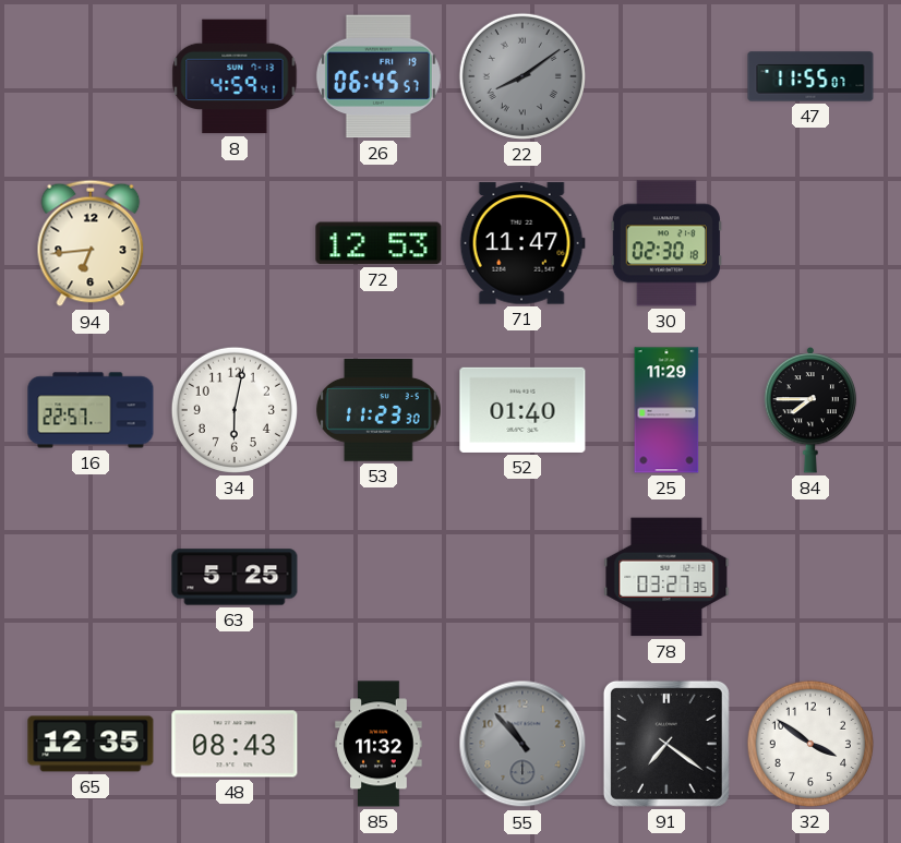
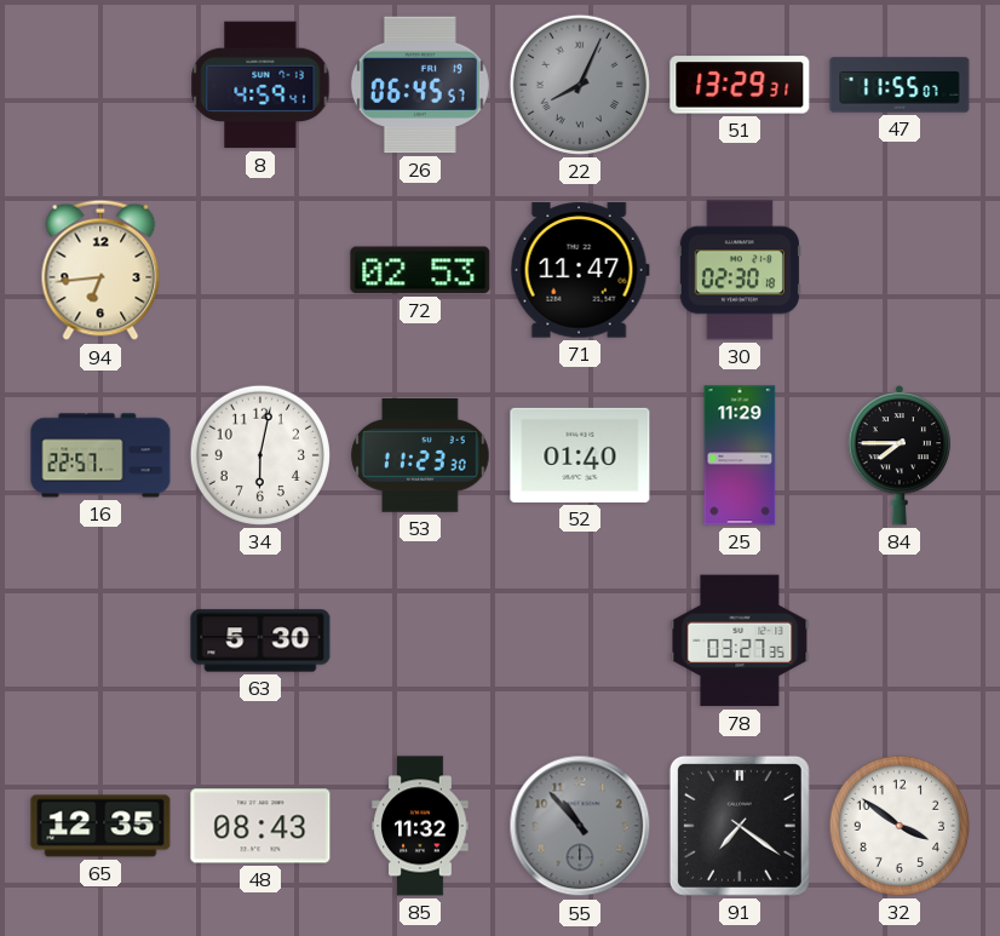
22: 8:09 -> 8:04 (580, 85)
51: none -> 13:29 (740, 85)
72: 12:53 -> 02:53 (420, 270)
63: 5:25 -> 5:30 (260, 641)
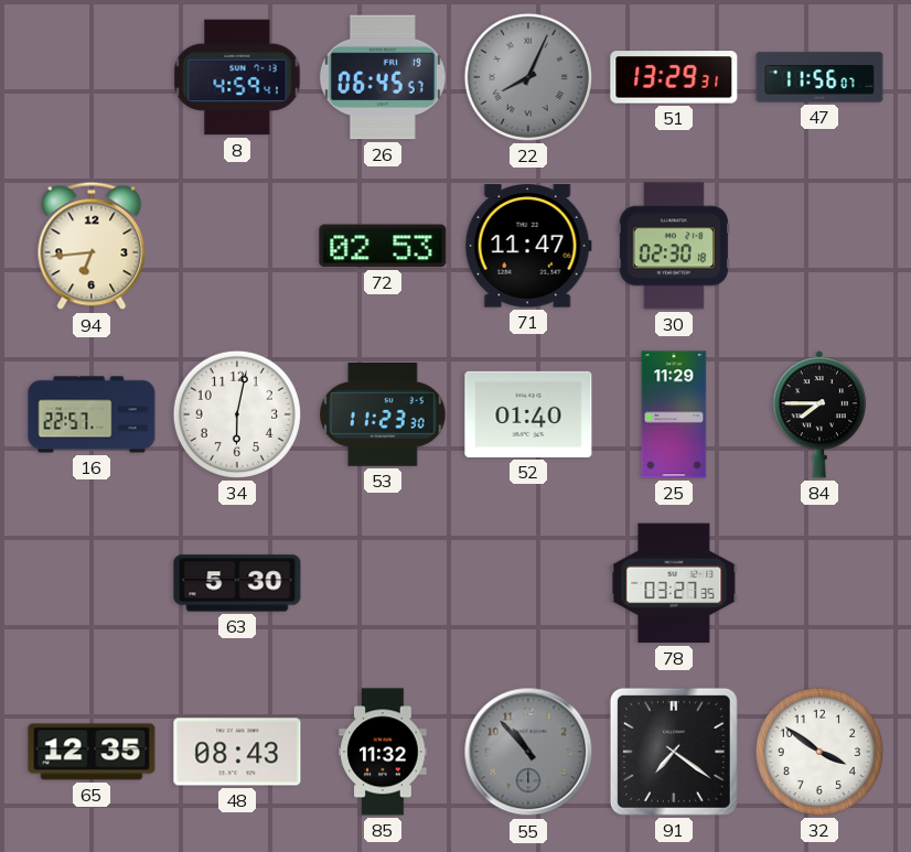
47: 11:55 -> 11:56 (819, 77)
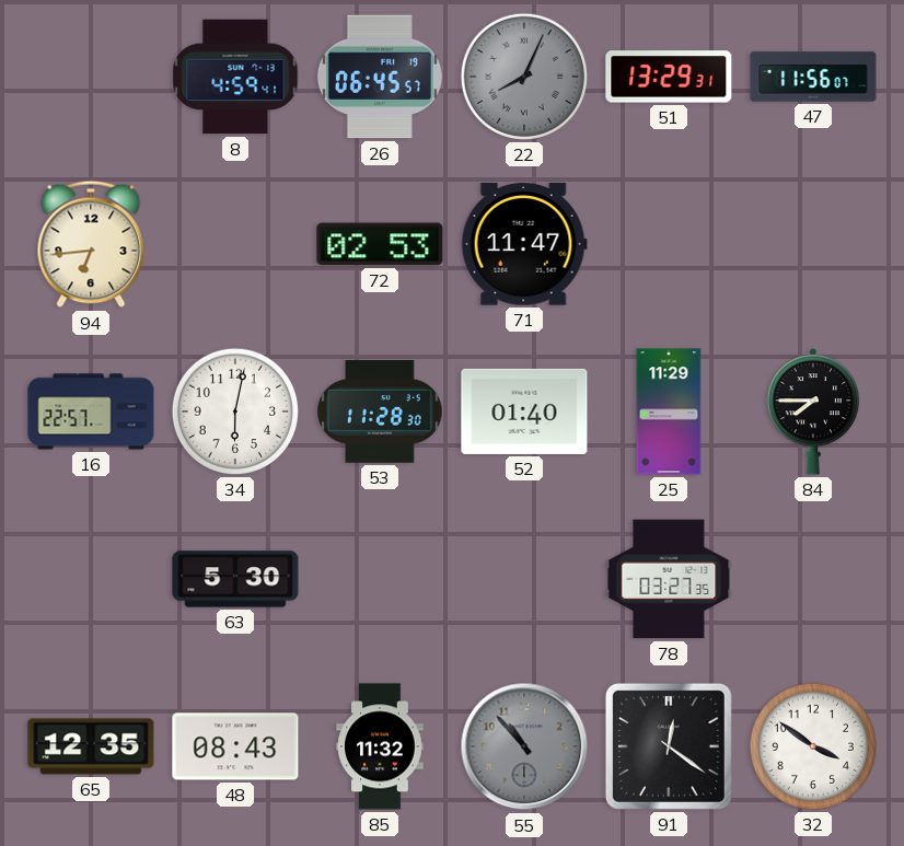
30: 02:30 -> none (674, 246)
53: 11:23 -> 11:28 (381, 413)
91: 7:21 -> 12:21 (669, 746)
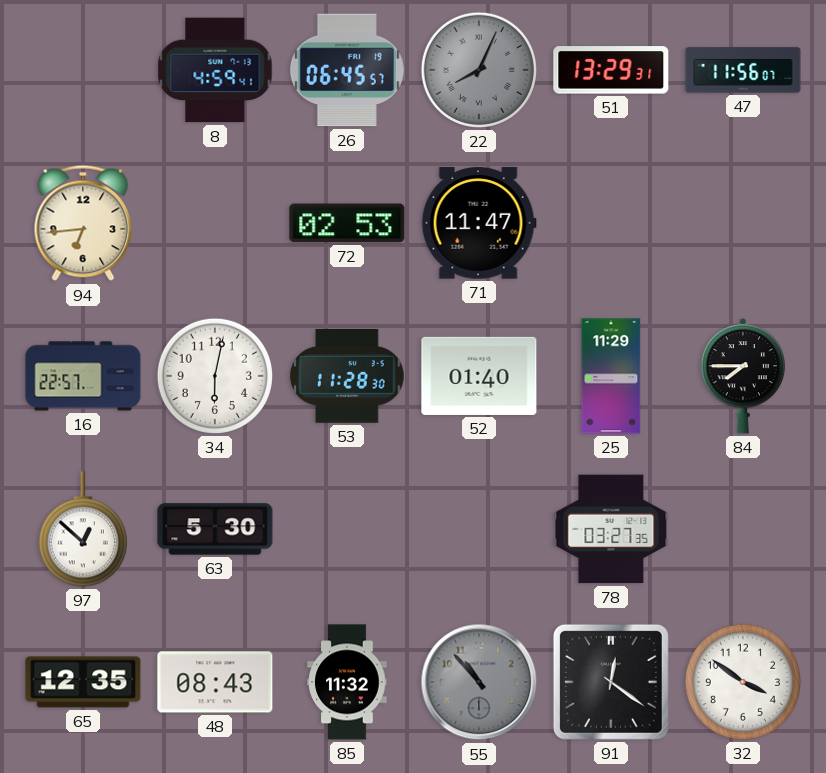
97: none -> 12:52 (83, 529)
